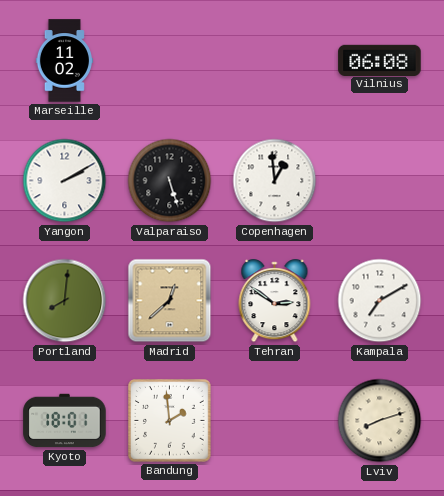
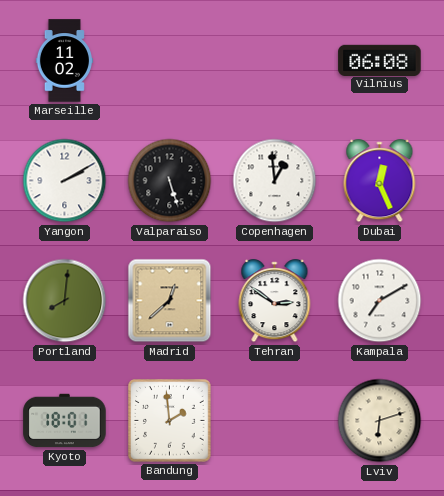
Dubai: none -> 12:26 (380, 181)
Lviv: 8:12 -> 6:12 (380, 421)
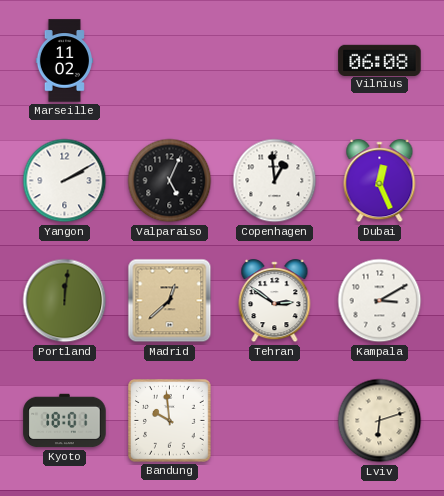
Valparaiso: 5:27 -> 5:04 (170, 181)
Portland: 8:01 -> 12:01 (65, 301)
Kampala: 7:10 -> 3:10 (380, 301)
Bandung: 1:59 -> 9:59 (170, 421)
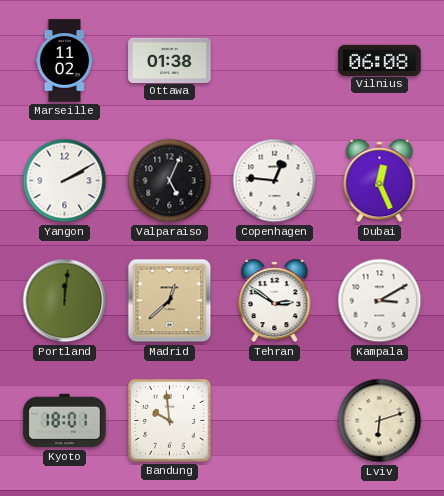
Ottawa: none -> 01:38 (170, 60)
Copenhagen: 12:59 -> 12:46 (275, 181)
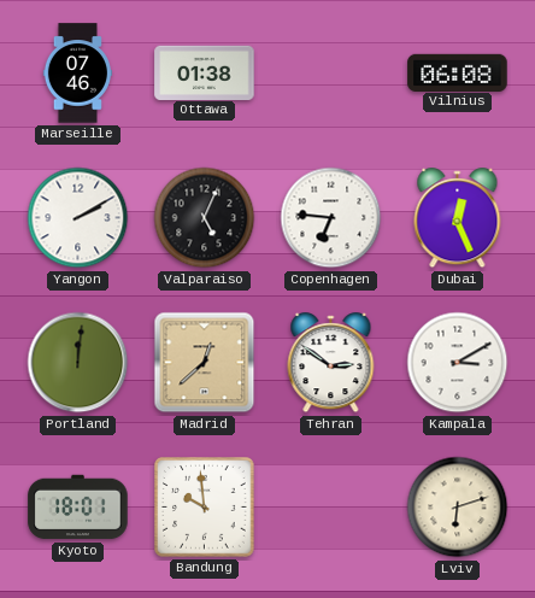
Marseille: 11:02 -> 07:46 (77, 74)
Copenhagen: 12:46 -> 6:46 (331, 218)
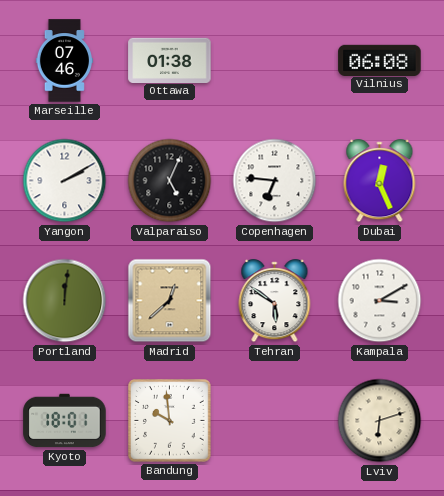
Tehran: 2:51 -> 5:51 (275, 301)
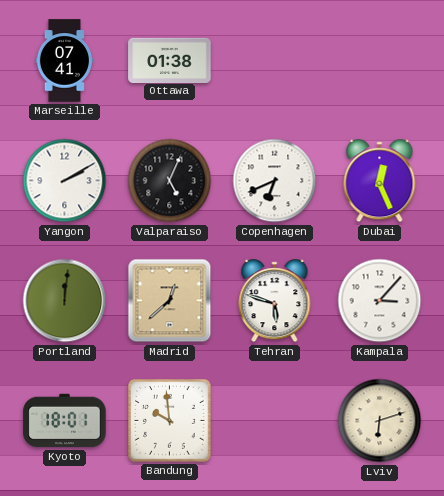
Marseille: 07:46 -> 07:41 (64, 61)
Vilnius: 06:08 -> none (380, 60)
Copenhagen: 6:46 -> 6:41 (275, 181)
Tehran: 5:51 -> 5:48 (275, 301)
Kampala: 3:10 -> 3:07 (380, 301)
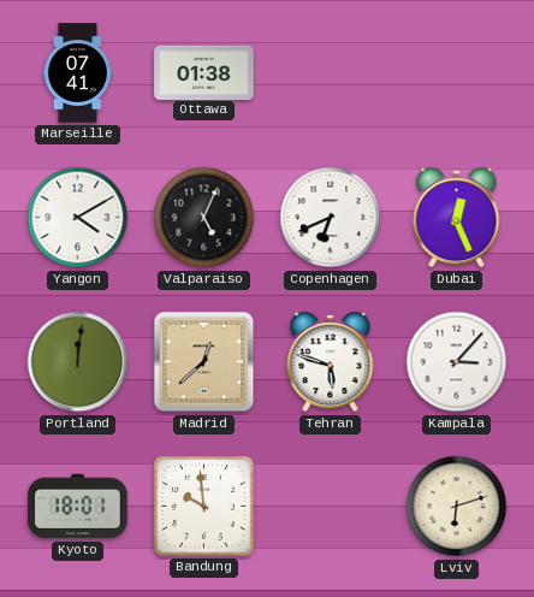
Yangon: 2:10 -> 4:10 (78, 218)
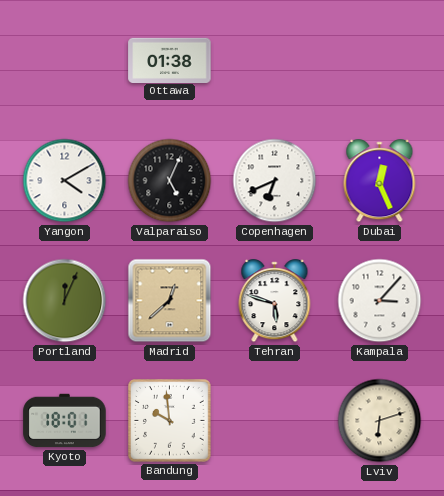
Marseille: 07:41 -> none (77, 73)
Portland: 12:01 -> 12:04 (65, 301)
